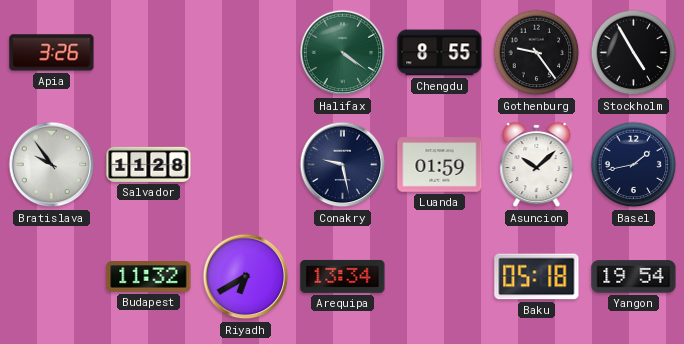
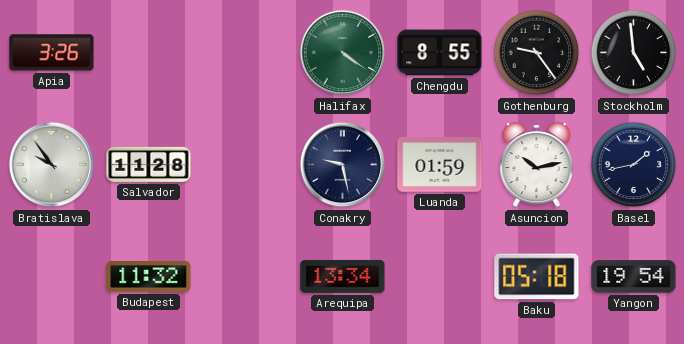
Stockholm: 4:55 -> 4:59 (634, 53)
Asuncion: 10:08 -> 10:13 (537, 165)
Riyadh: 6:40 -> none (246, 277)
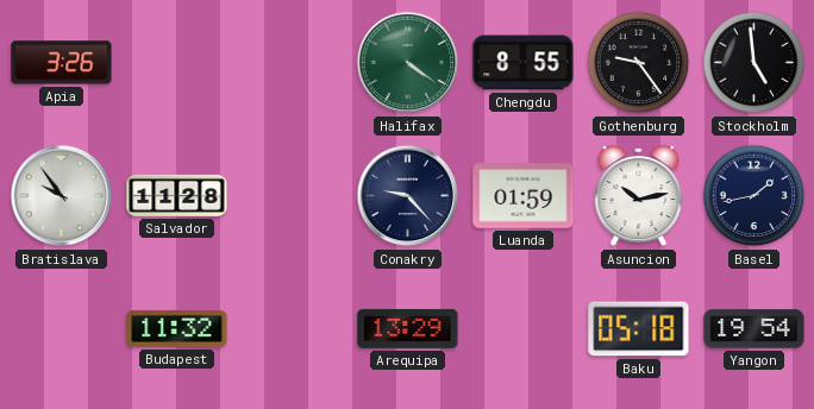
Conakry: 9:28 -> 9:23 (408, 196)
Arequipa: 13:34 -> 13:29 (408, 328)
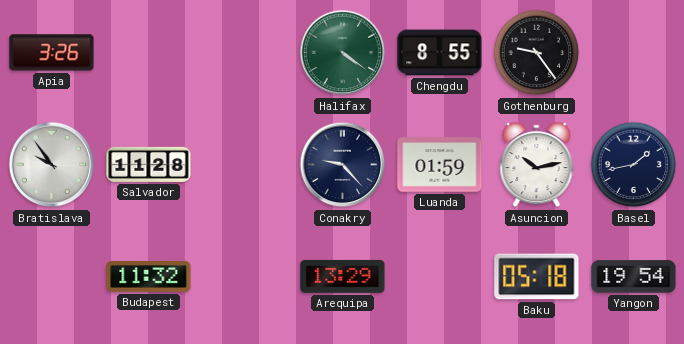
Stockholm: 4:59 -> none (754, 63)
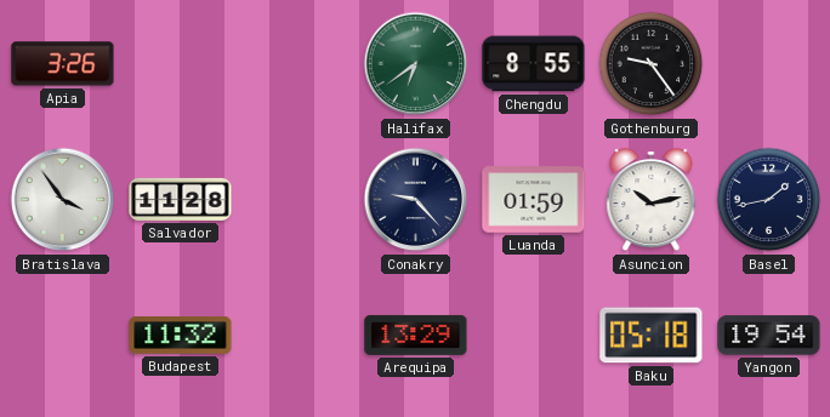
Halifax: 4:21 -> 6:39 (416, 64)
Bratislava: 9:54 -> 3:54 (63, 200)
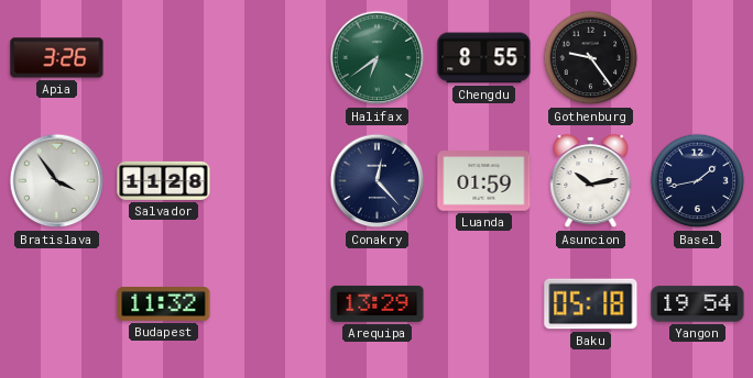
Conakry: 9:23 -> 12:23 (378, 181)
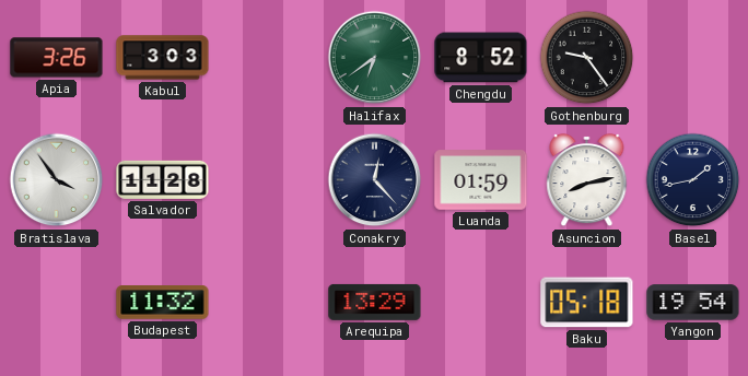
Kabul: none -> 3:03 (163, 58)
Chengdu: 8:55 -> 8:52 (481, 58)
Asuncion: 10:13 -> 8:13 (587, 180)
